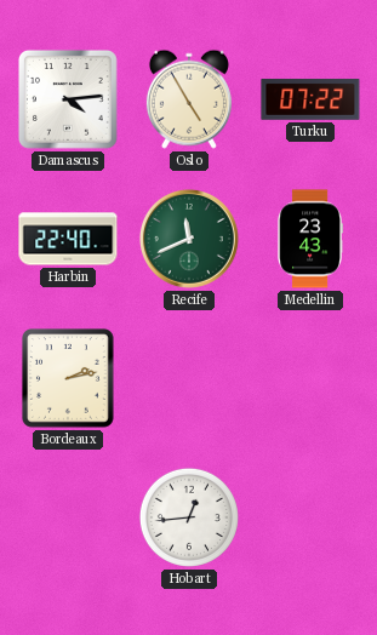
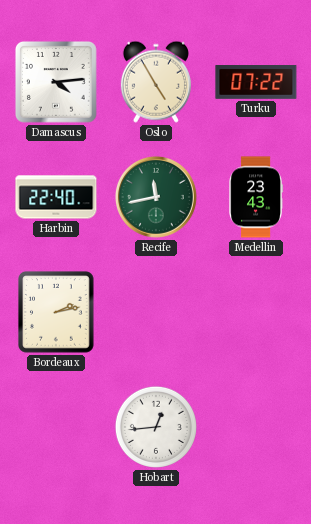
Recife: 11:41 -> 11:43 (156, 197)
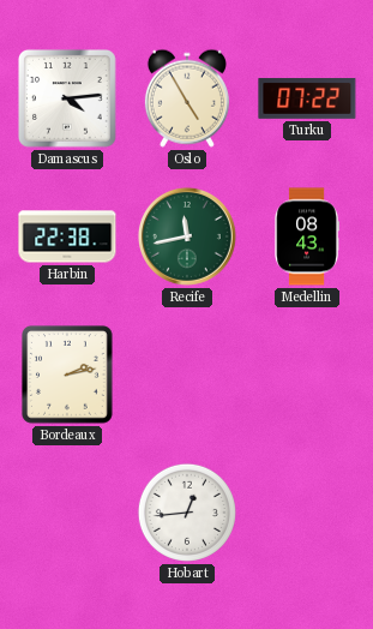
Harbin: 22:40 -> 22:38 (67, 236)
Medellin: 23:43 -> 08:43 (306, 236)
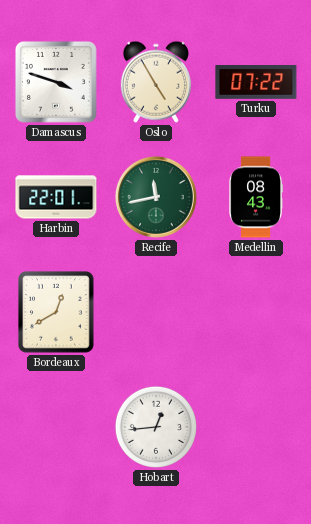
Damascus: 4:14 -> 3:48 (56, 82)
Harbin: 22:38 -> 22:01 (56, 197)
Bordeaux: 2:13 -> 12:40 (57, 313)
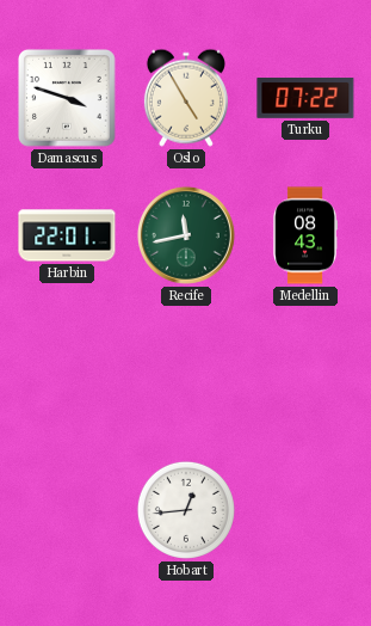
Bordeaux: 12:40 -> none (57, 313)
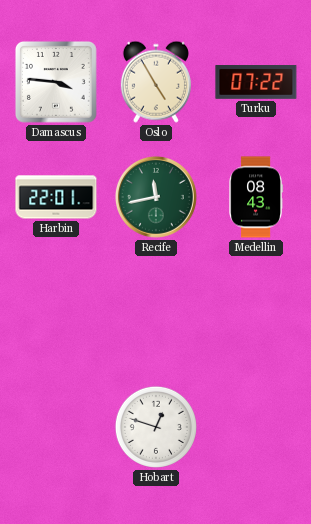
Damascus: 3:48 -> 3:46 (56, 82)
Hobart: 12:44 -> 12:48 (156, 427)
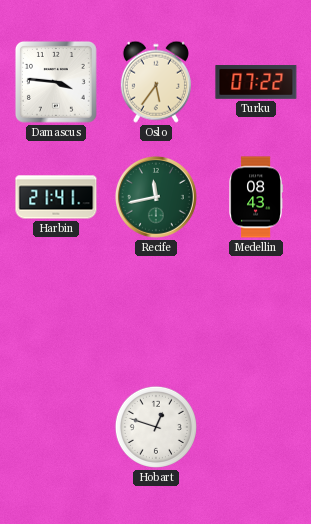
Oslo: 4:55 -> 5:36 (156, 82)
Harbin: 22:01 -> 21:41 (56, 197)
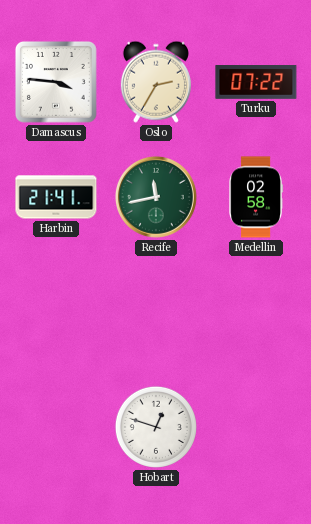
Oslo: 5:36 -> 2:35 (156, 82)
Medellin: 08:43 -> 02:58 (255, 197)
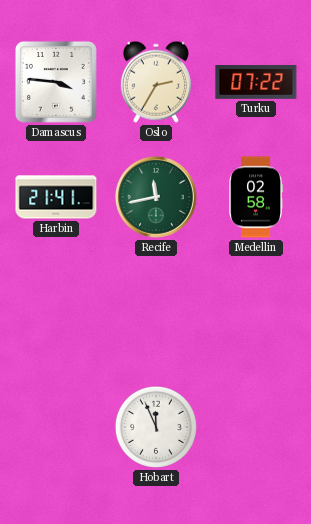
Hobart: 12:48 -> 11:56 (156, 427)
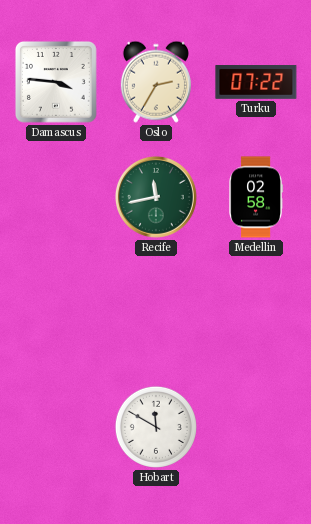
Harbin: 21:41 -> none (56, 197)
Hobart: 11:56 -> 11:50 (156, 427)
